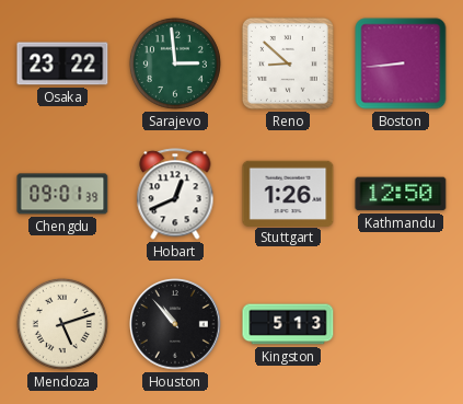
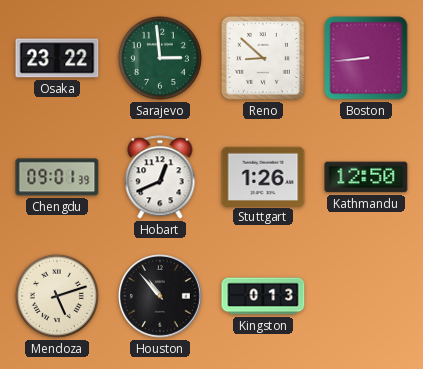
Kingston: 5:13 -> 0:13 (263, 296)
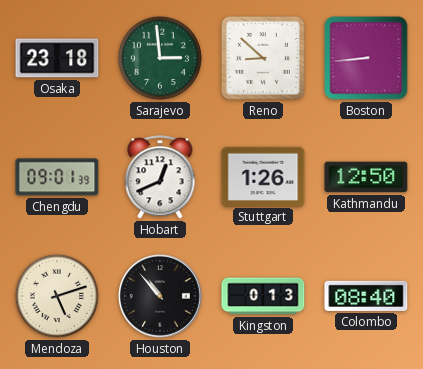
Osaka: 23:22 -> 23:18 (57, 58)
Colombo: none -> 08:40 (366, 296)
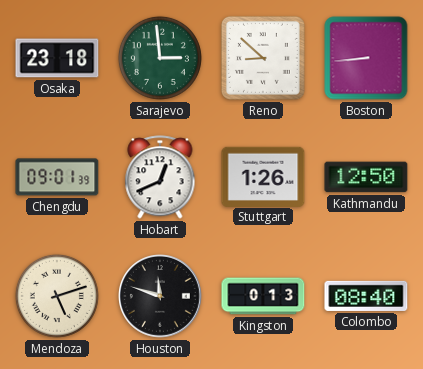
Houston: 10:53 -> 11:48 (161, 297)
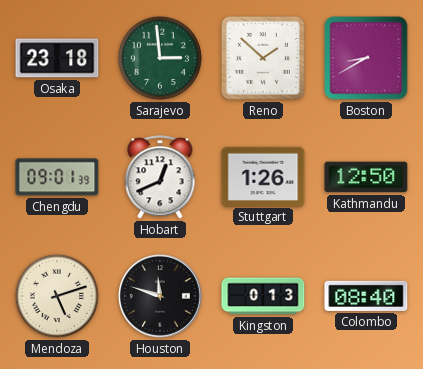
Reno: 8:52 -> 1:52 (263, 58)
Boston: 8:44 -> 8:40 (366, 58)
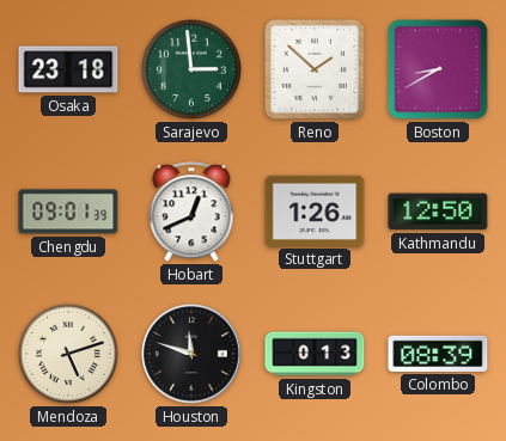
Colombo: 08:40 -> 08:39 (438, 354)
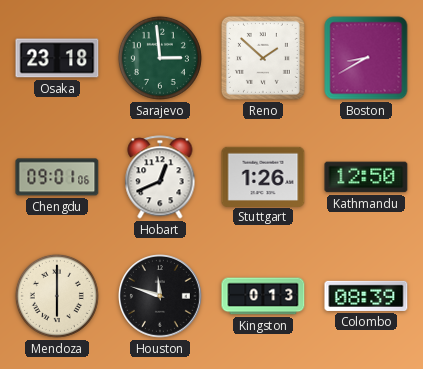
Chengdu: 09:01:39 -> 09:01:06 (57, 177)
Mendoza: 5:12 -> 6:00 (57, 296)
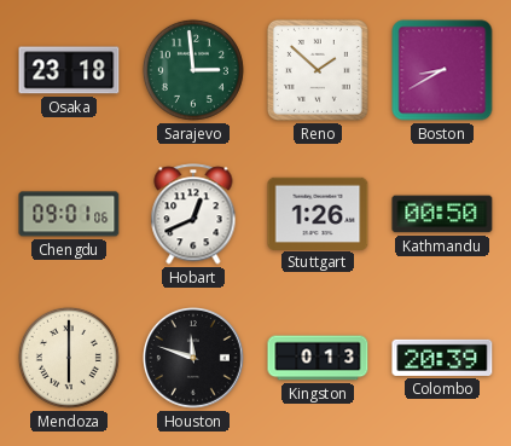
Kathmandu: 12:50 -> 00:50 (442, 214)
Colombo: 08:39 -> 20:39 (442, 358)
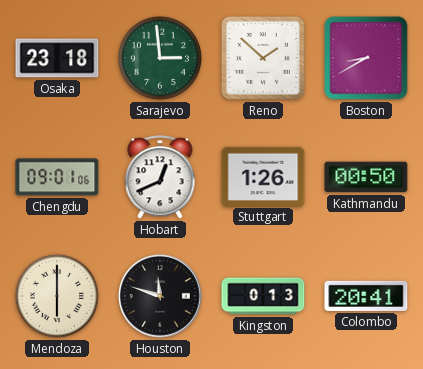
Colombo: 20:39 -> 20:41 (366, 296)
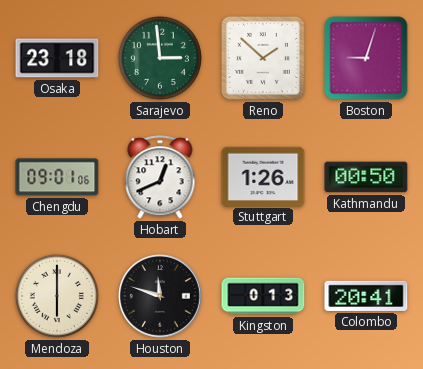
Boston: 8:40 -> 9:03 (366, 58)
